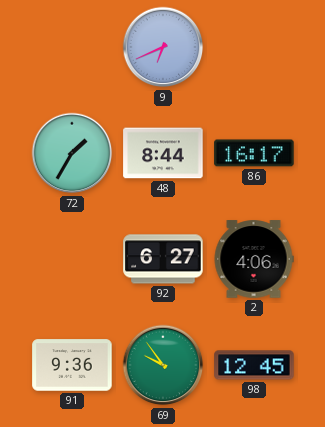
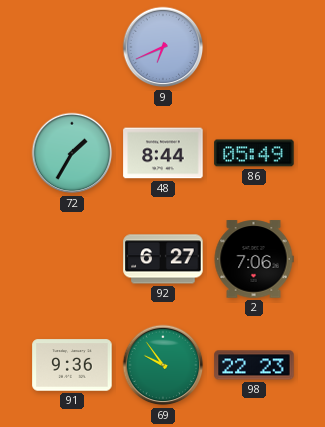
86: 16:17 -> 05:49 (254, 153)
2: 4:06 -> 7:06 (254, 259)
98: 12:45 -> 22:23 (254, 365)
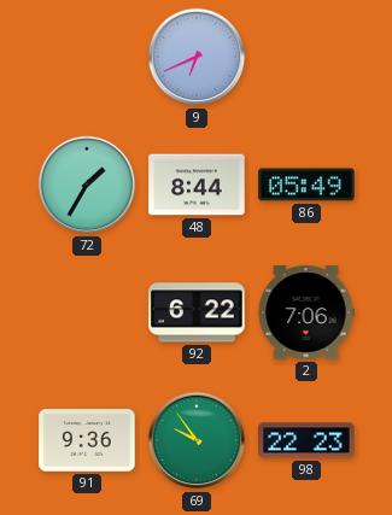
92: 6:27 -> 6:22 (197, 312)
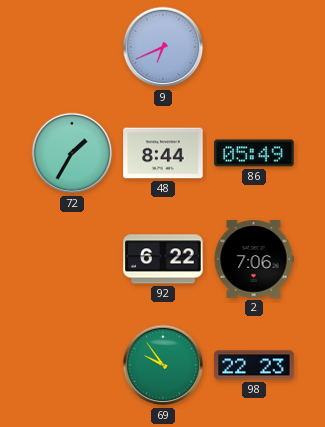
91: 9:36 -> none (87, 440)
